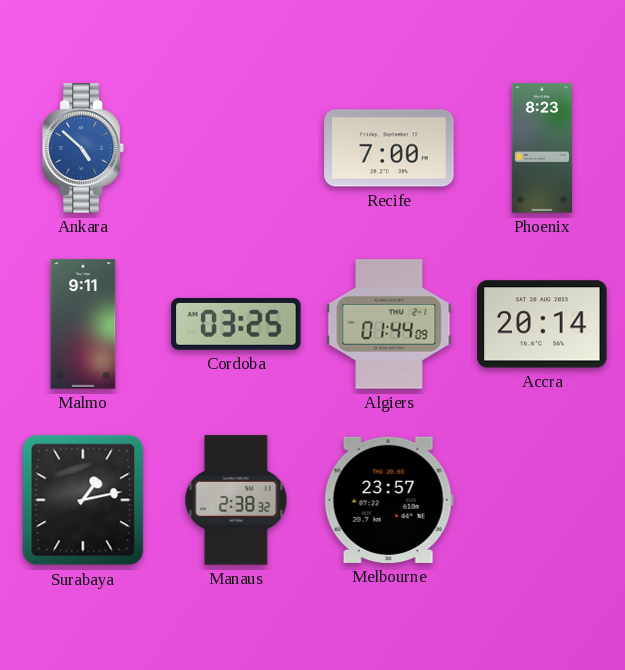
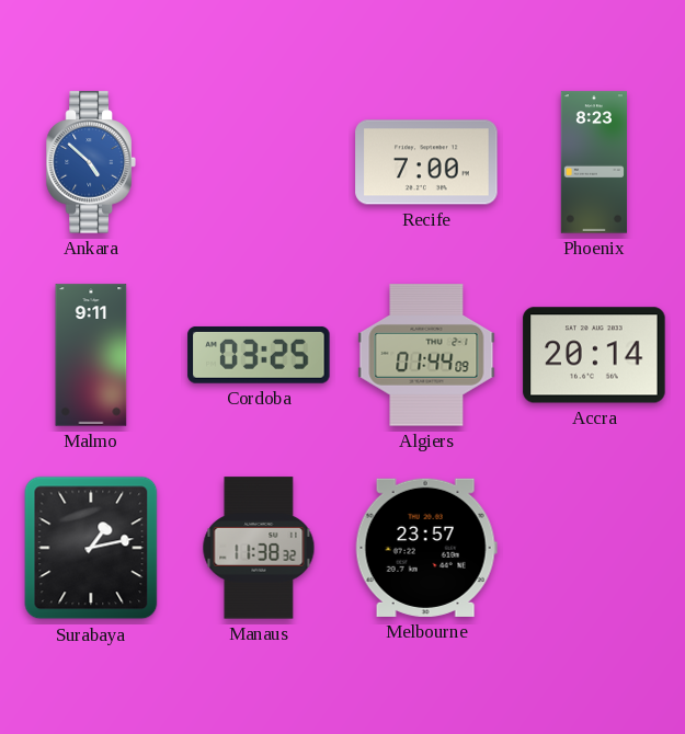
Manaus: 2:38 -> 11:38 (259, 548)
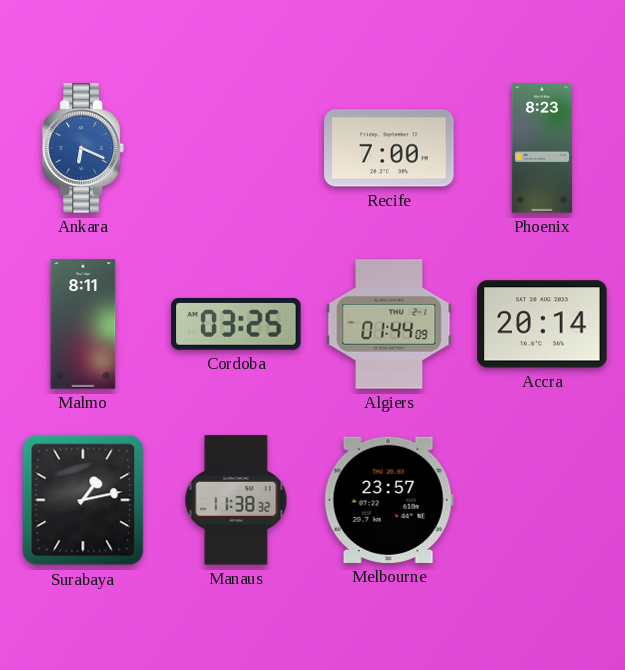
Ankara: 4:52 -> 6:19 (83, 148)
Malmo: 9:11 -> 8:11 (83, 324)
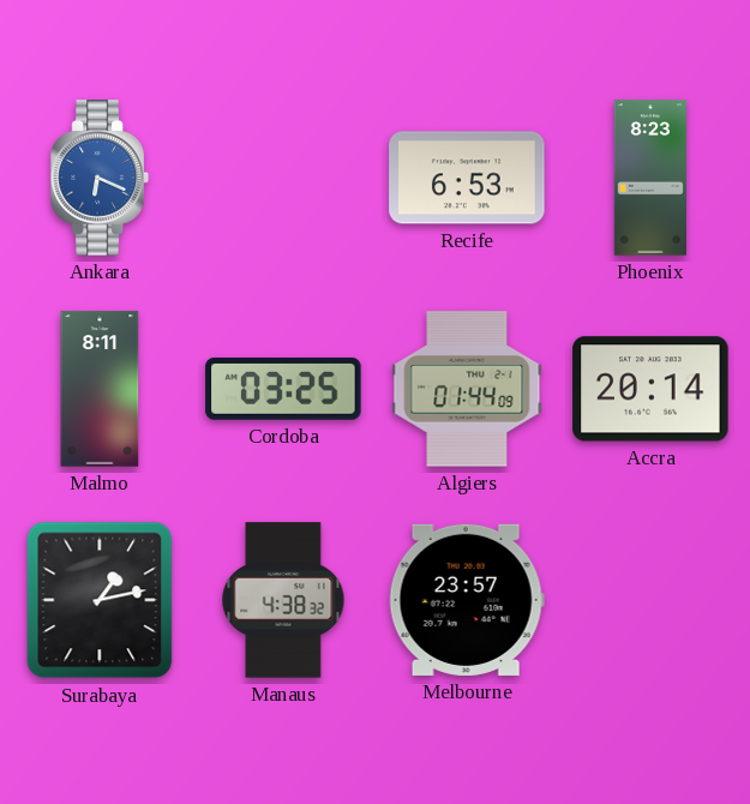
Recife: 7:00 -> 6:53 (467, 178)
Manaus: 11:38 -> 4:38 (283, 600)
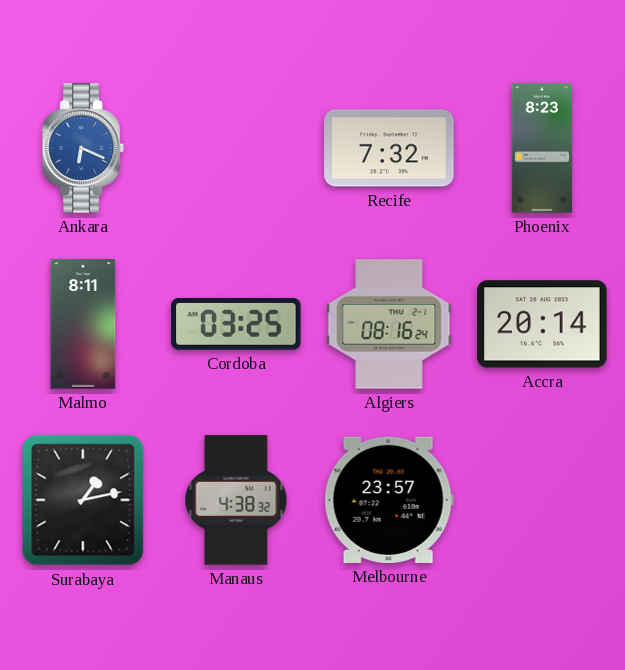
Recife: 6:53 -> 7:32 (389, 148)
Algiers: 01:44 -> 08:16 (389, 324)
